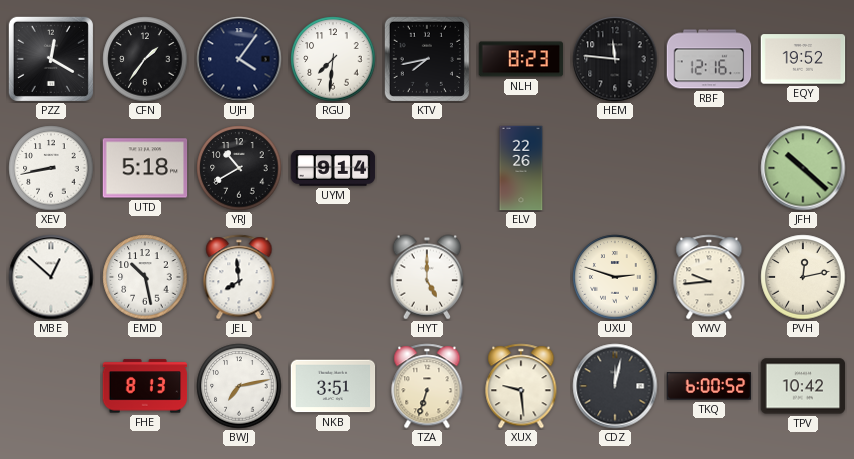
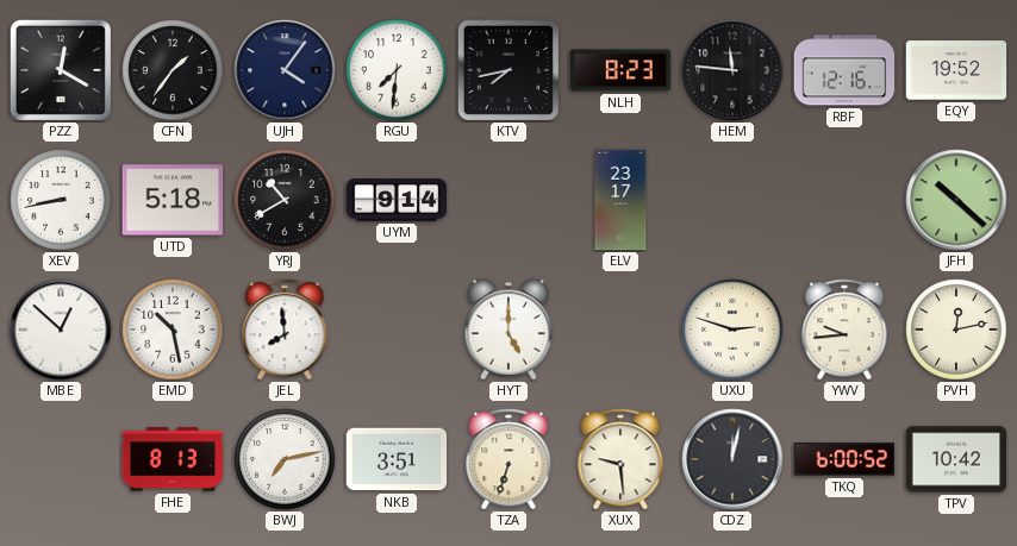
ELV: 22:26 -> 23:17 (620, 200)
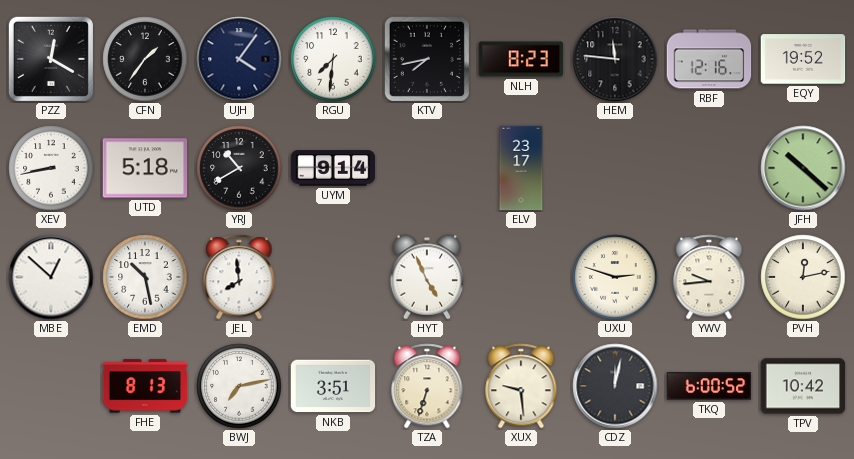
HYT: 5:00 -> 4:56 (427, 277)
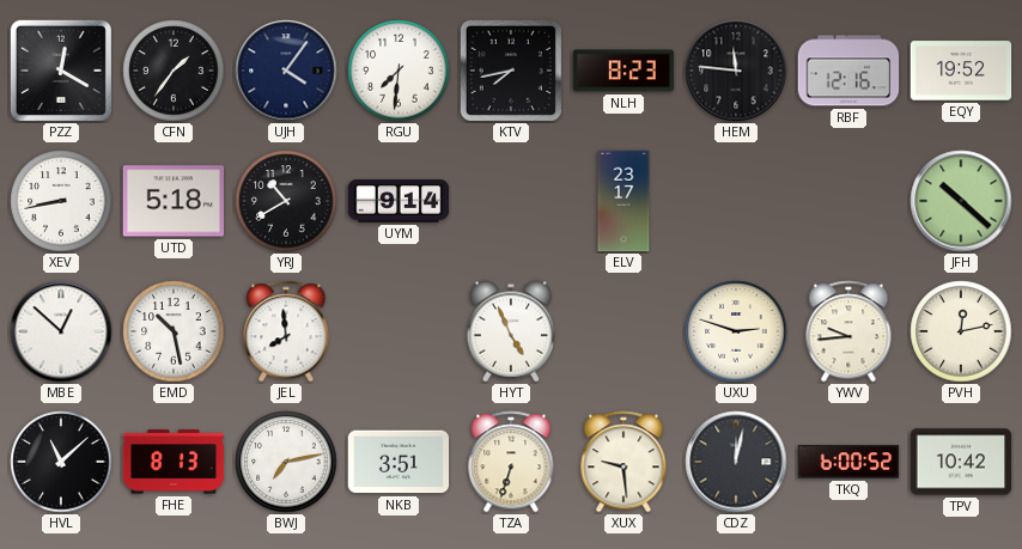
HVL: none -> 11:08 (61, 462)
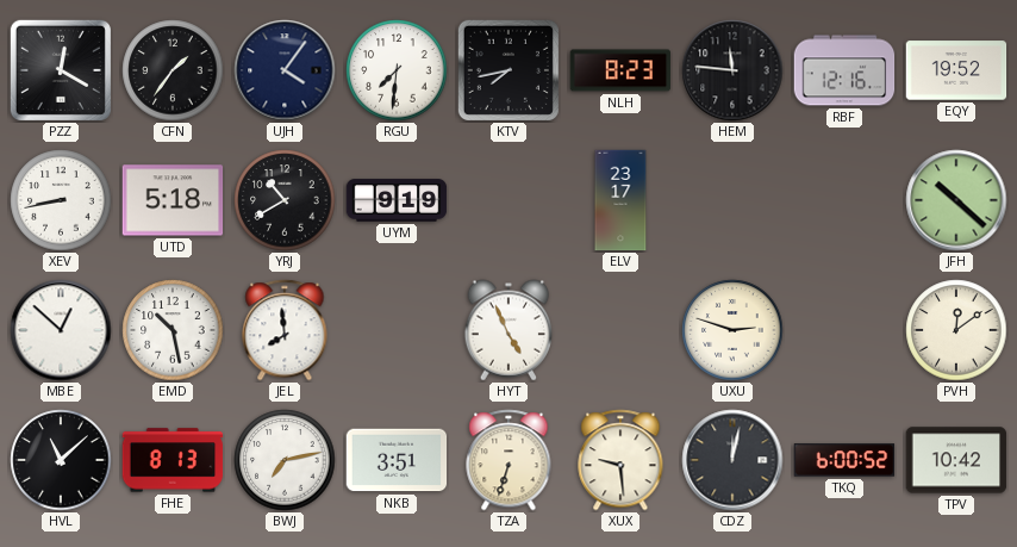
UYM: 9:14 -> 9:19 (397, 200)
YWV: 9:44 -> none (848, 331)
PVH: 12:13 -> 12:09 (956, 330)
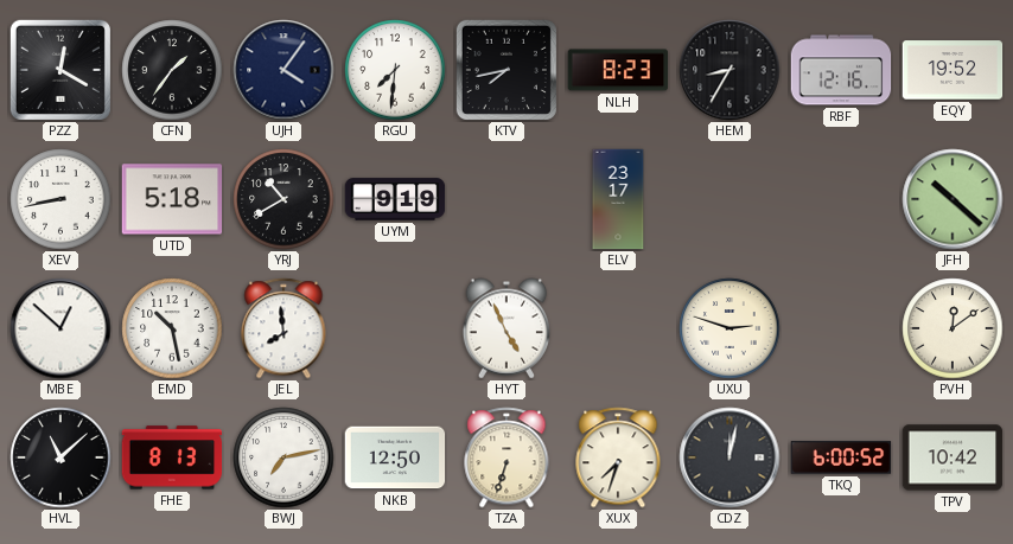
HEM: 11:46 -> 8:35 (730, 70)
NKB: 3:51 -> 12:50 (395, 457)
XUX: 9:29 -> 7:33 (618, 457)
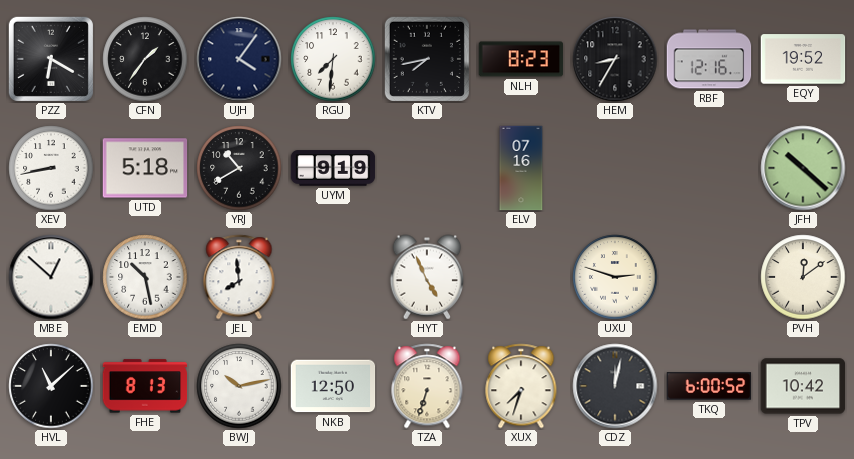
PZZ: 12:20 -> 6:20 (51, 59)
ELV: 23:17 -> 07:16 (521, 168)
BWJ: 7:13 -> 10:13 (239, 386)
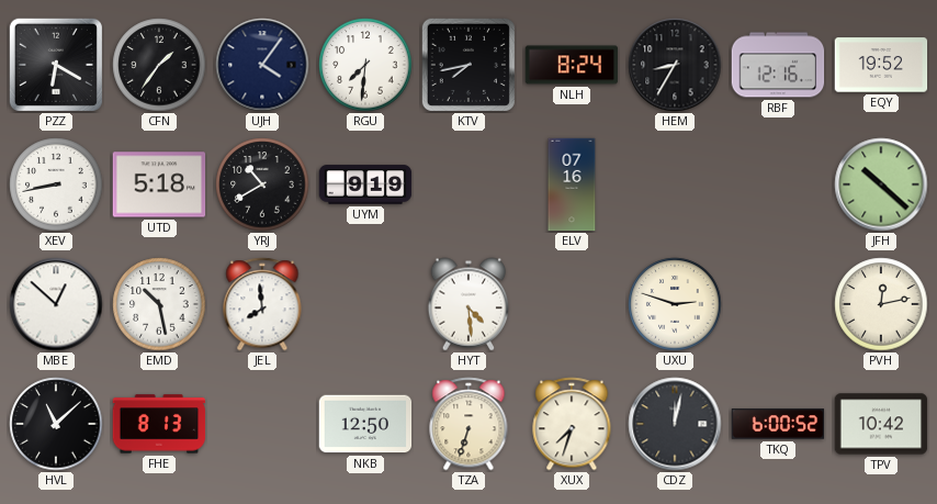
NLH: 8:23 -> 8:24 (572, 65)
HYT: 4:56 -> 4:29 (468, 304)
PVH: 12:09 -> 12:13 (881, 304)
BWJ: 10:13 -> none (239, 386)
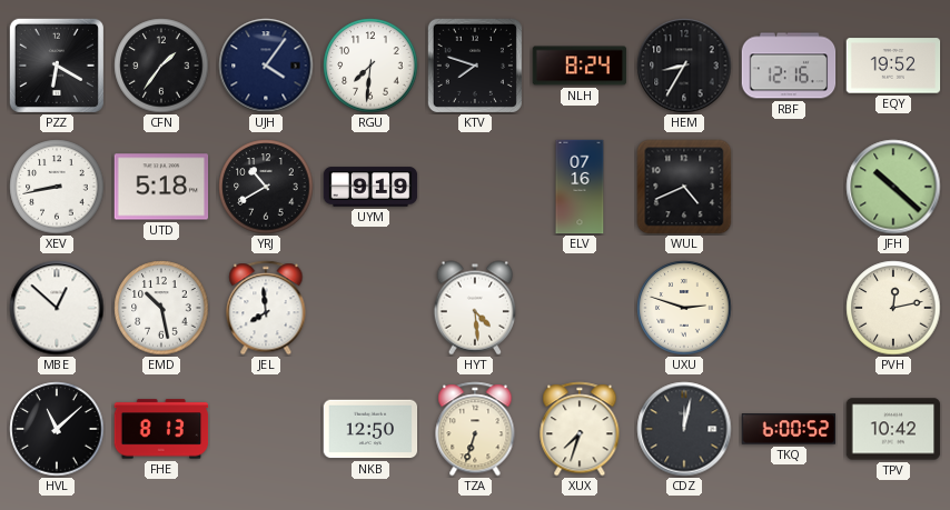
KTV: 7:43 -> 7:48 (475, 66)
WUL: none -> 4:41 (684, 187)
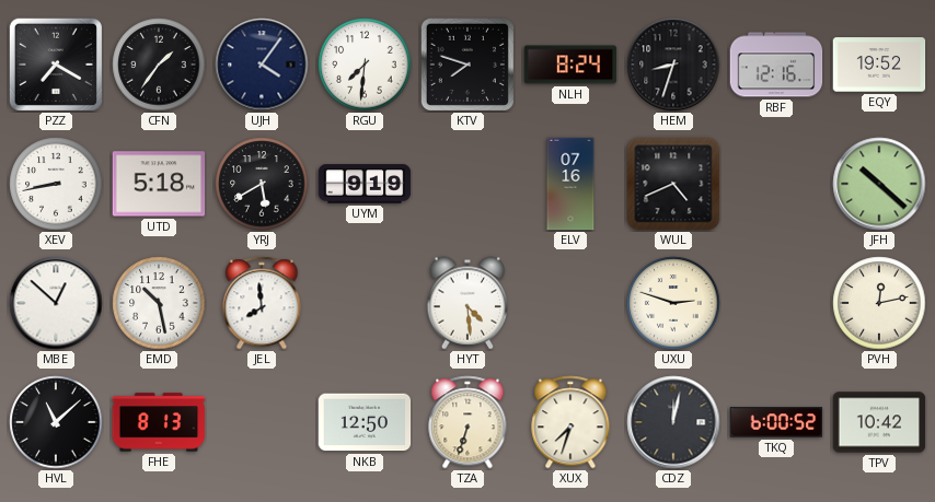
PZZ: 6:20 -> 7:20 (56, 65)
HEM: 8:35 -> 8:33 (673, 65)
YRJ: 10:40 -> 5:40 (262, 184)
